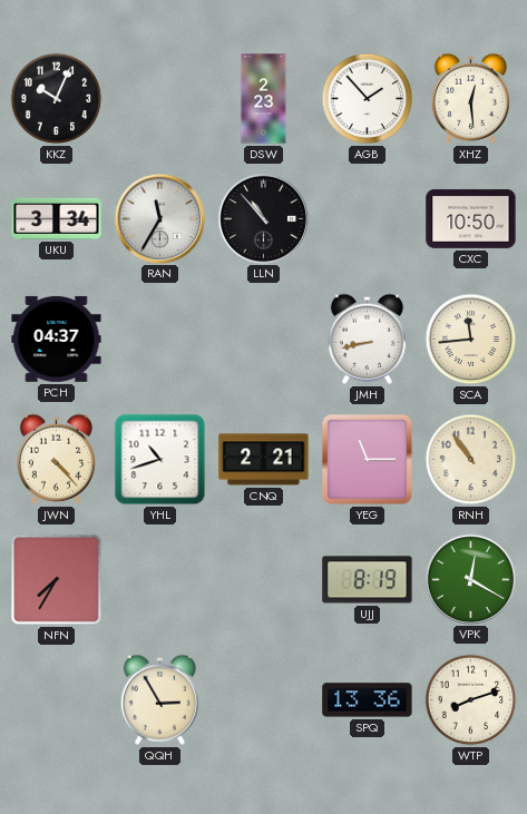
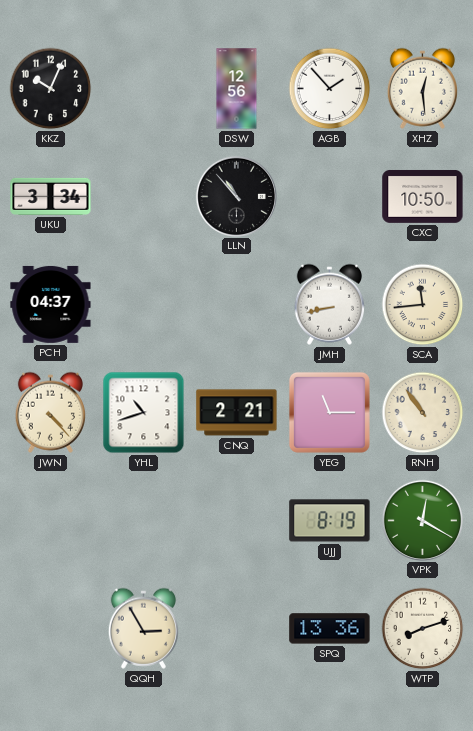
DSW: 2:23 -> 12:56 (237, 89)
RAN: 11:35 -> none (159, 218)
NFN: 7:35 -> none (57, 580)
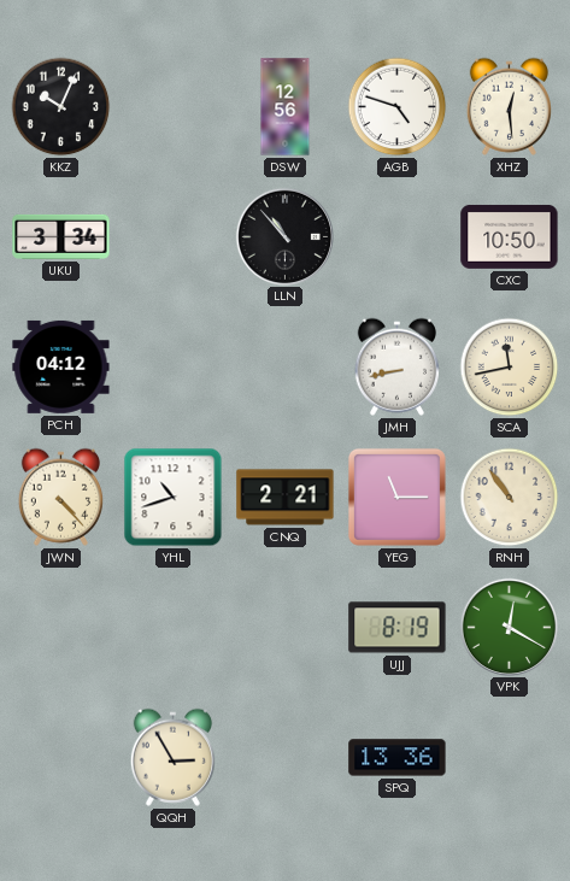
AGB: 1:53 -> 4:48 (398, 107)
PCH: 04:37 -> 04:12 (61, 366)
SCA: 11:44 -> 11:43 (510, 368)
WTP: 8:12 -> none (423, 629)
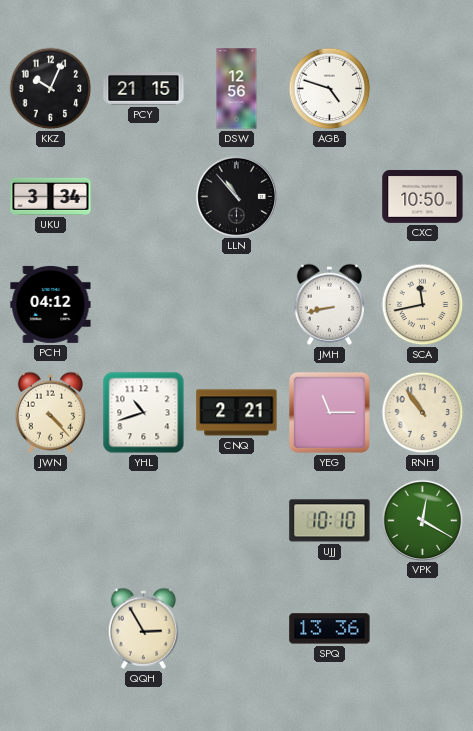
PCY: none -> 21:15 (144, 89)
XHZ: 12:29 -> none (509, 106)
UJJ: 8:19 -> 10:10 (330, 521)
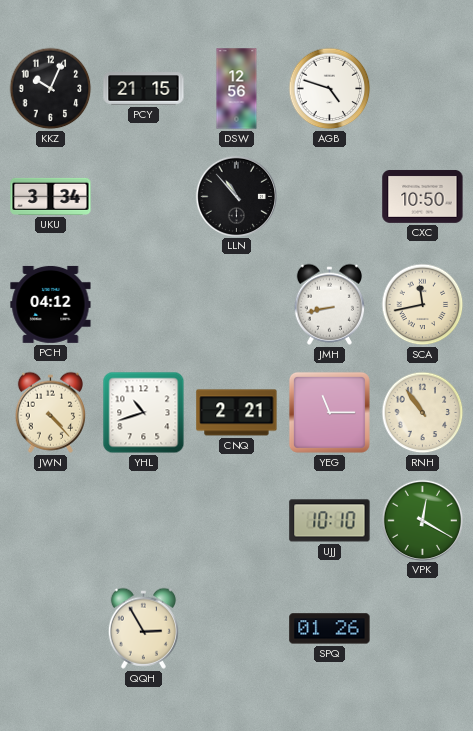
SPQ: 13:36 -> 01:26 (330, 629)
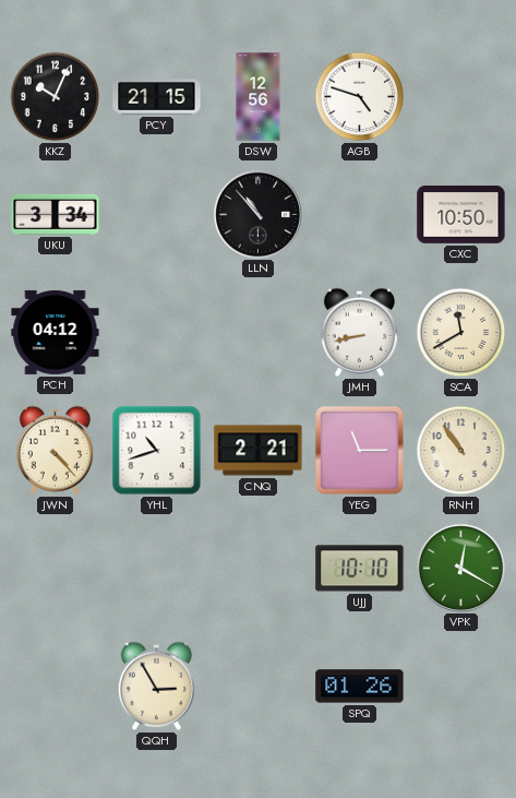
SCA: 11:43 -> 11:40 (461, 333)
